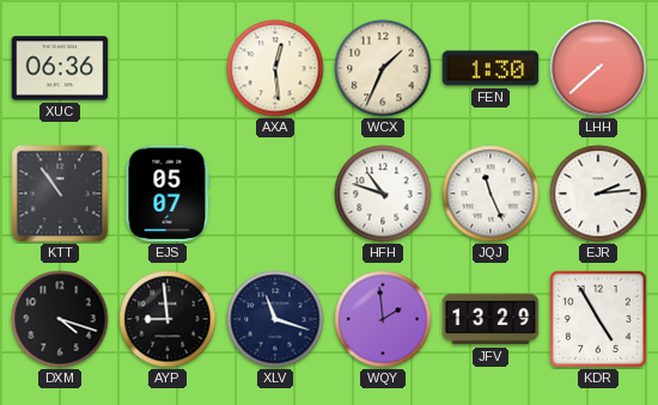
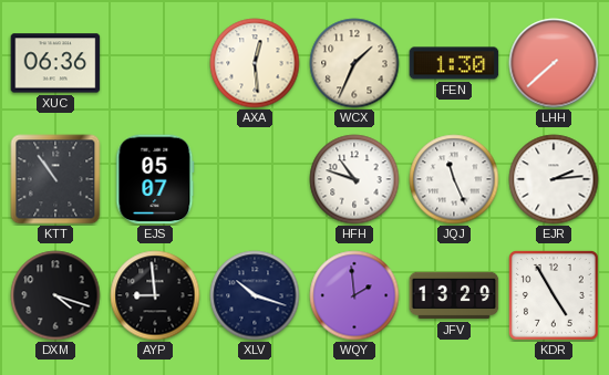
XLV: 11:18 -> 10:18 (255, 295)
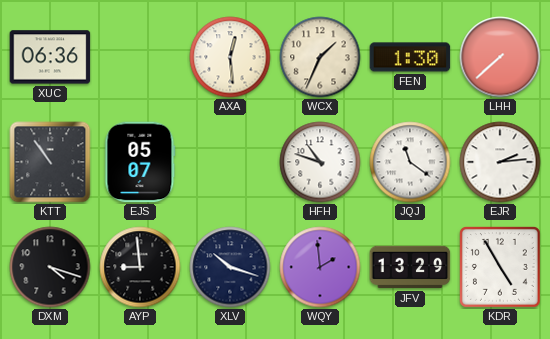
JQJ: 11:26 -> 11:21 (410, 162)
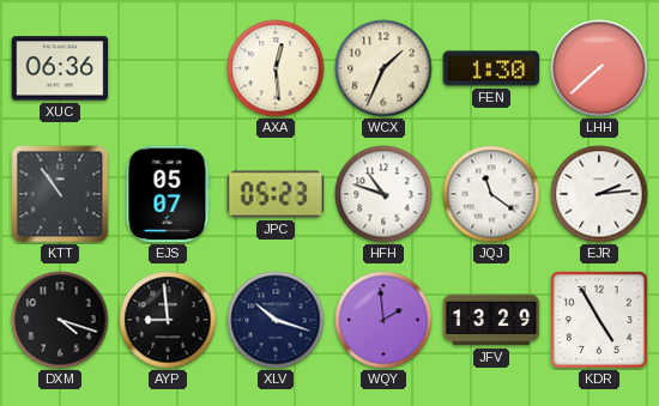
JPC: none -> 05:23 (276, 194)
